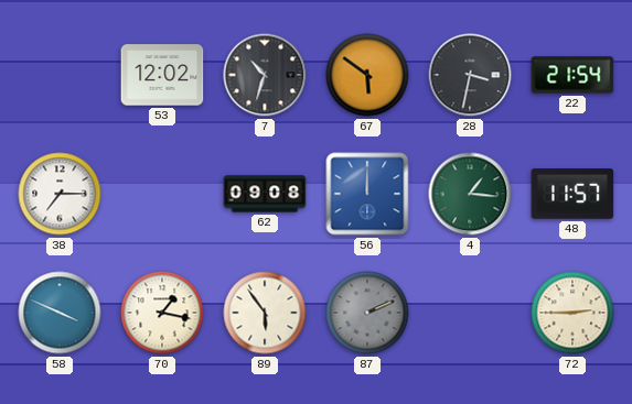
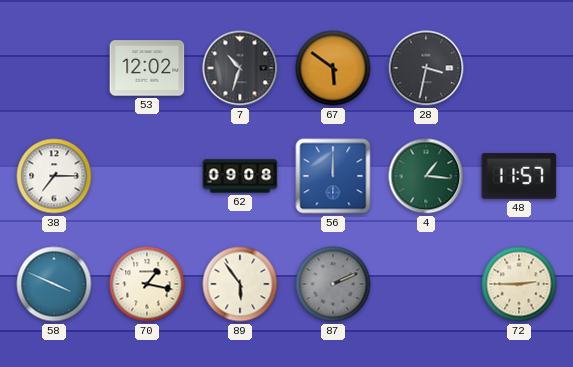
22: 21:54 -> none (572, 75)
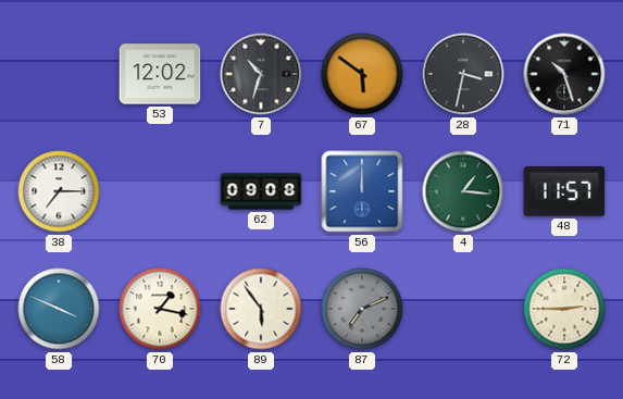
71: none -> 10:27 (564, 74)
87: 2:11 -> 7:11 (362, 309)
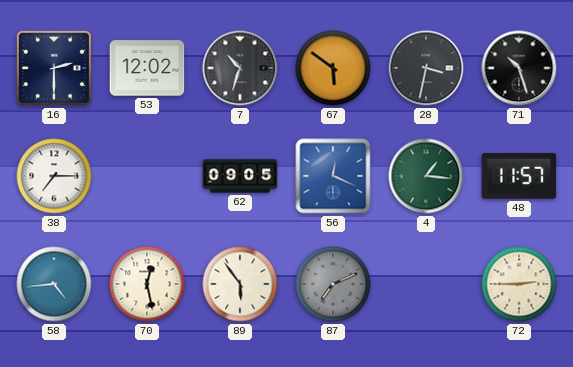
16: none -> 2:30 (54, 68)
62: 09:08 -> 09:05 (240, 176)
56: 12:00 -> 12:19 (333, 176)
58: 3:49 -> 4:44 (54, 284)
70: 1:17 -> 12:28 (147, 284)
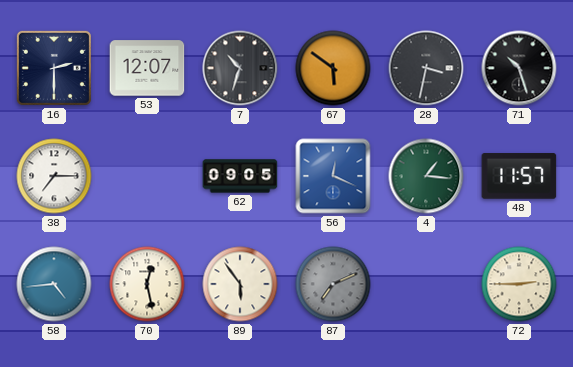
53: 12:02 -> 12:07 (147, 68)
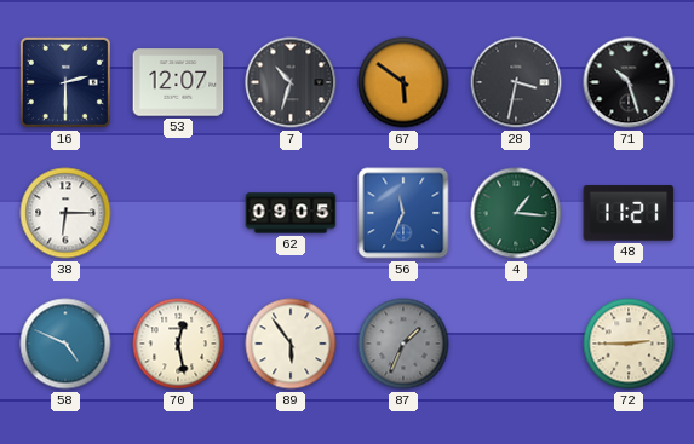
38: 7:15 -> 6:15 (65, 213)
56: 12:19 -> 11:34 (403, 213)
48: 11:57 -> 11:21 (629, 213)
58: 4:44 -> 4:49 (65, 344)
87: 7:11 -> 1:34 (403, 344)
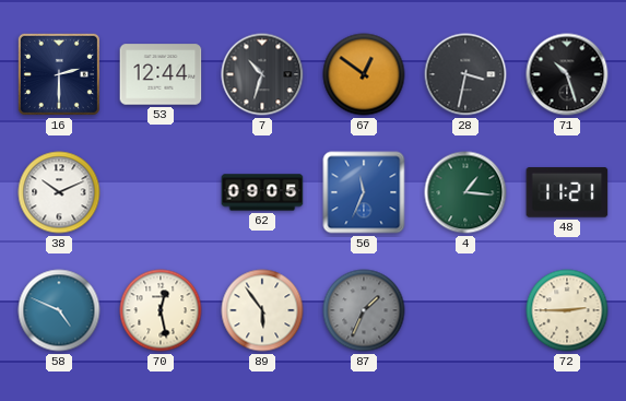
53: 12:07 -> 12:44 (161, 74)
67: 5:51 -> 12:51 (364, 74)
38: 6:15 -> 10:11 (59, 192)
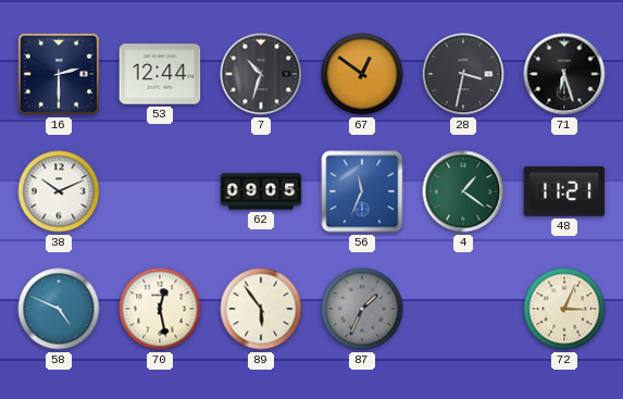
71: 10:27 -> 6:27 (564, 74)
4: 1:16 -> 1:21 (463, 191)
72: 2:45 -> 3:04 (564, 309)
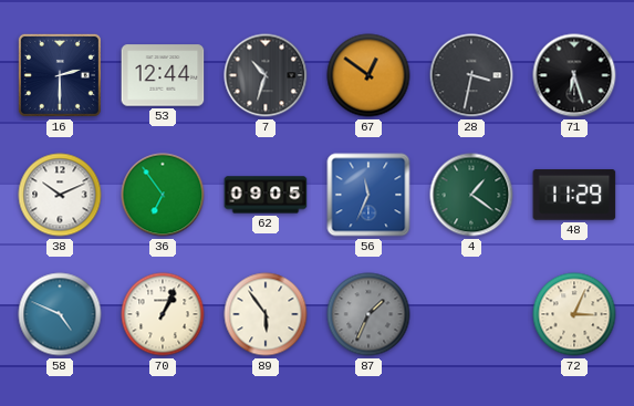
36: none -> 6:54 (163, 195)
48: 11:21 -> 11:29 (574, 195)
70: 12:28 -> 1:04 (163, 314)
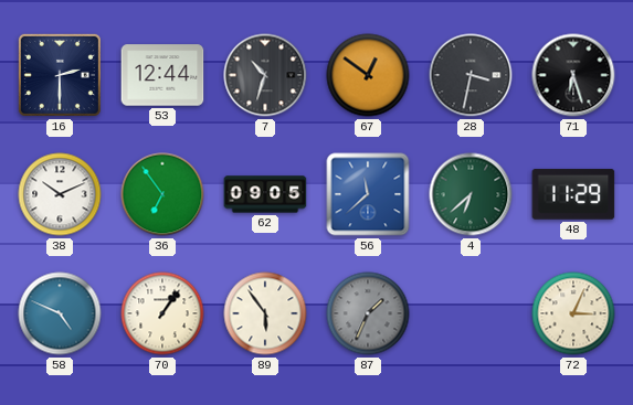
56: 11:34 -> 11:38 (368, 194)
4: 1:21 -> 6:38 (471, 194)
70: 1:04 -> 1:06 (162, 313)
